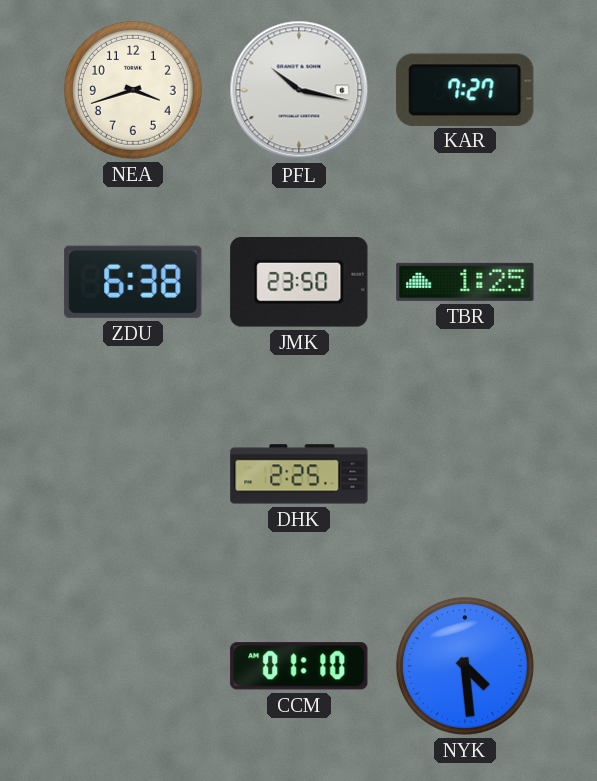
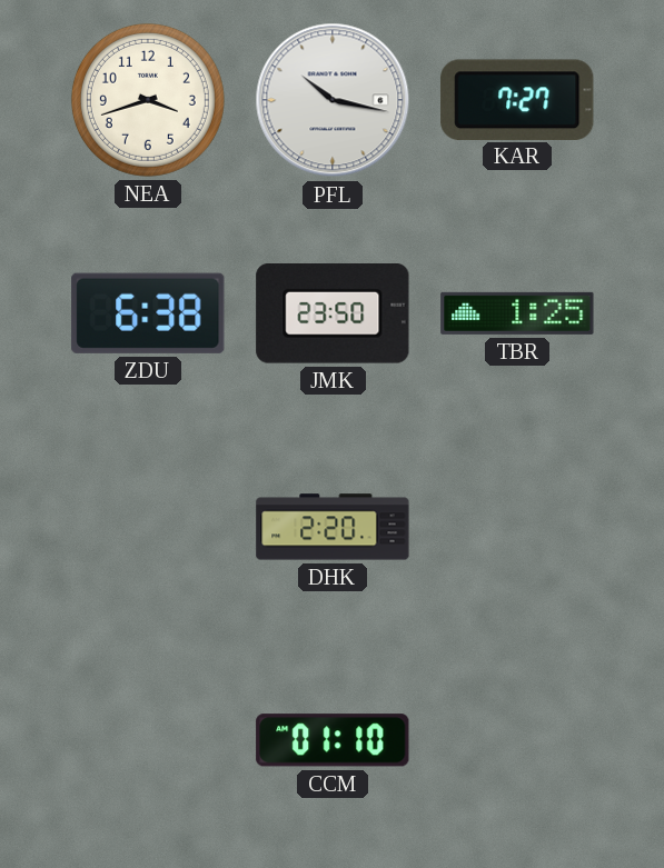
DHK: 2:25 -> 2:20 (333, 527)
NYK: 4:29 -> none (465, 666)
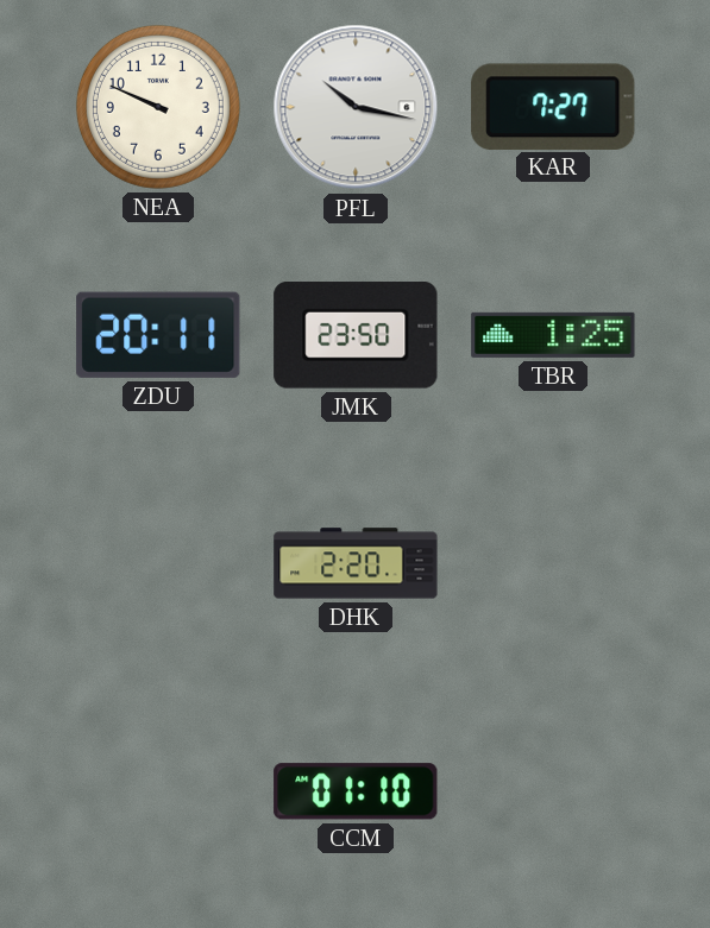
NEA: 3:42 -> 9:49 (158, 107)
ZDU: 6:38 -> 20:11 (158, 335)
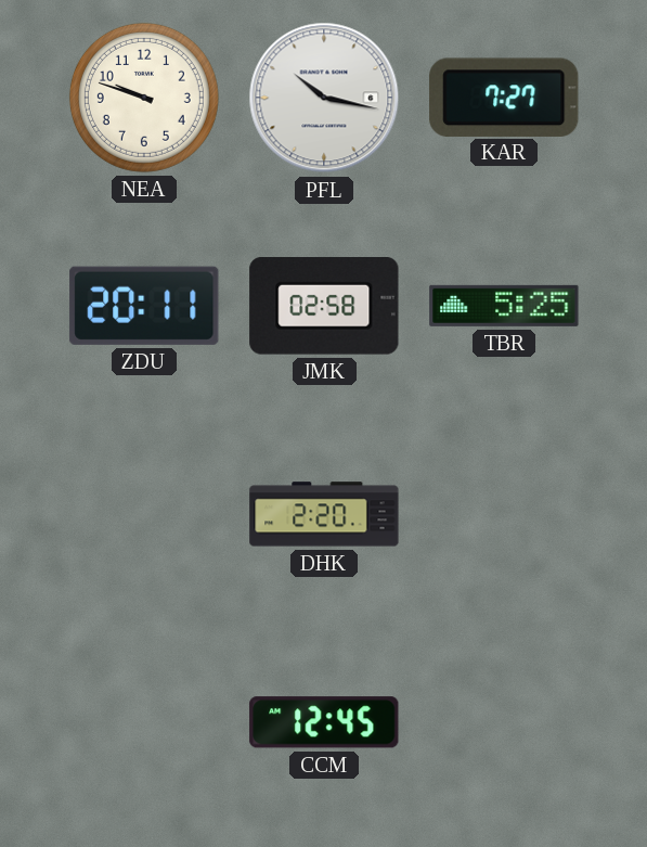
NEA: 9:49 -> 9:48 (144, 98)
JMK: 23:50 -> 02:58 (324, 307)
TBR: 1:25 -> 5:25 (504, 306)
CCM: 01:10 -> 12:45 (324, 722)
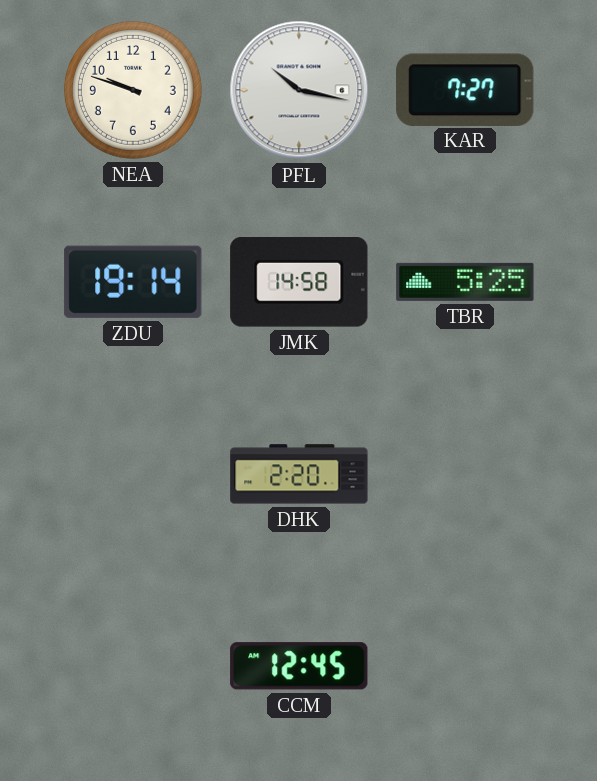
ZDU: 20:11 -> 19:14 (133, 282)
JMK: 02:58 -> 14:58 (299, 283)
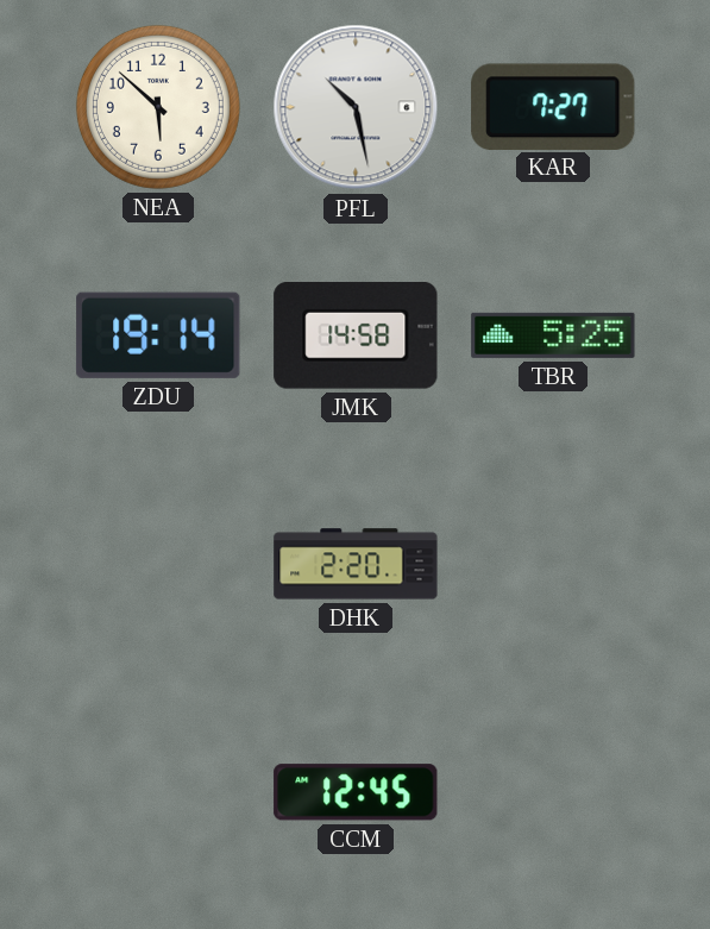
NEA: 9:48 -> 5:52 (158, 107)
PFL: 10:17 -> 10:28 (356, 107)
